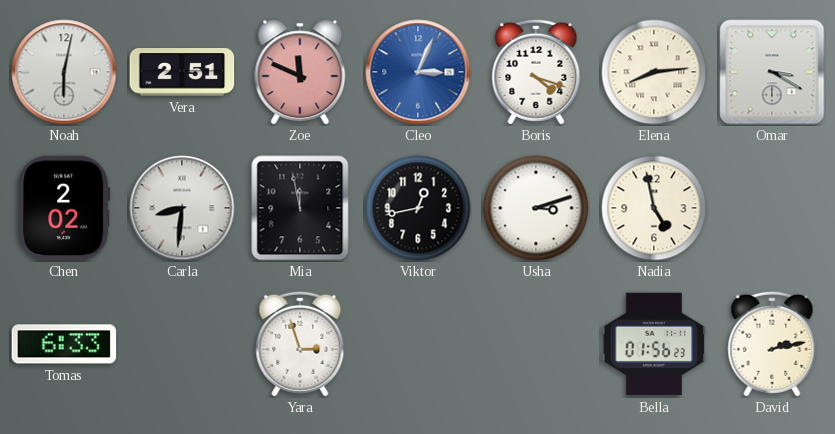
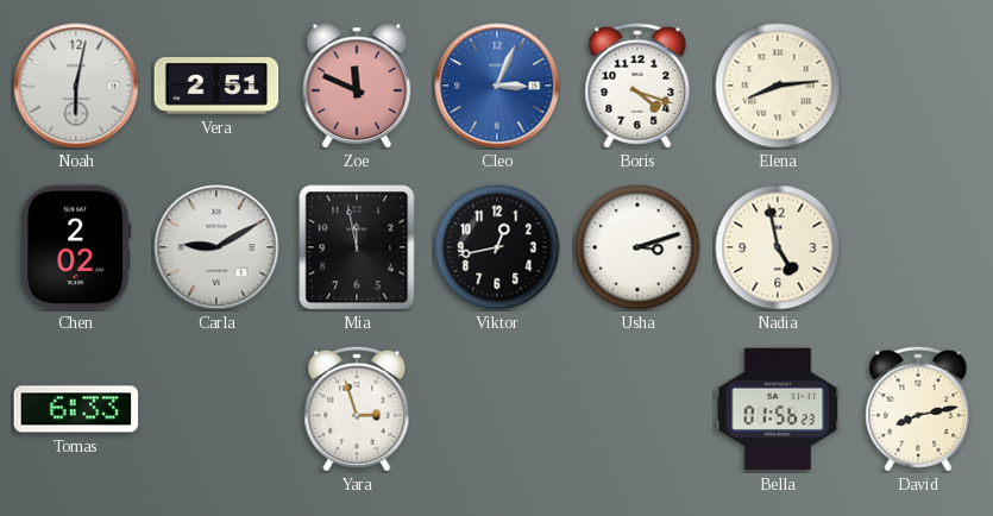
Omar: 3:20 -> none (772, 72)
Carla: 8:31 -> 9:10 (216, 247)
David: 2:13 -> 8:13 (918, 409)
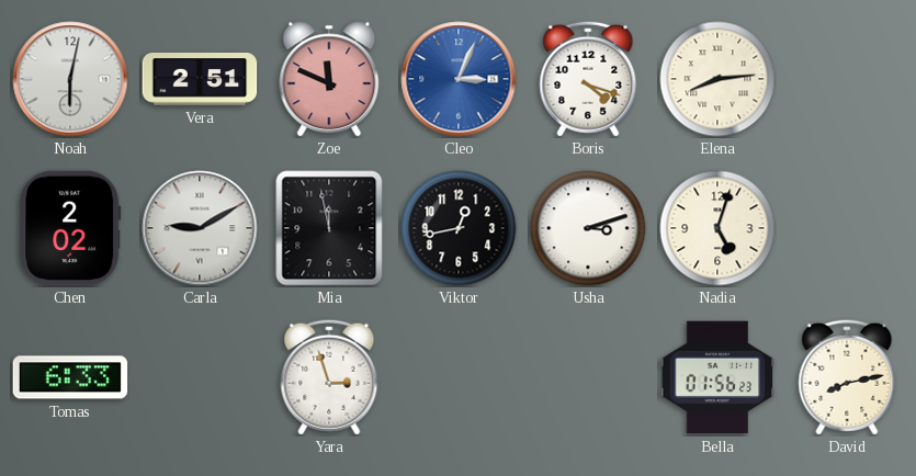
Nadia: 4:58 -> 5:03 (717, 228)
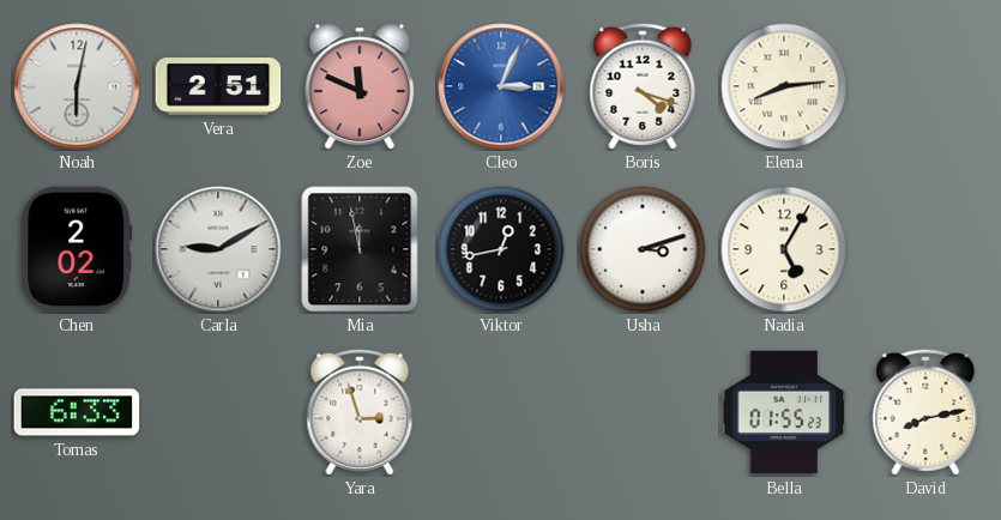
Nadia: 5:03 -> 5:05 (784, 249)
Bella: 01:56 -> 01:55 (784, 412)
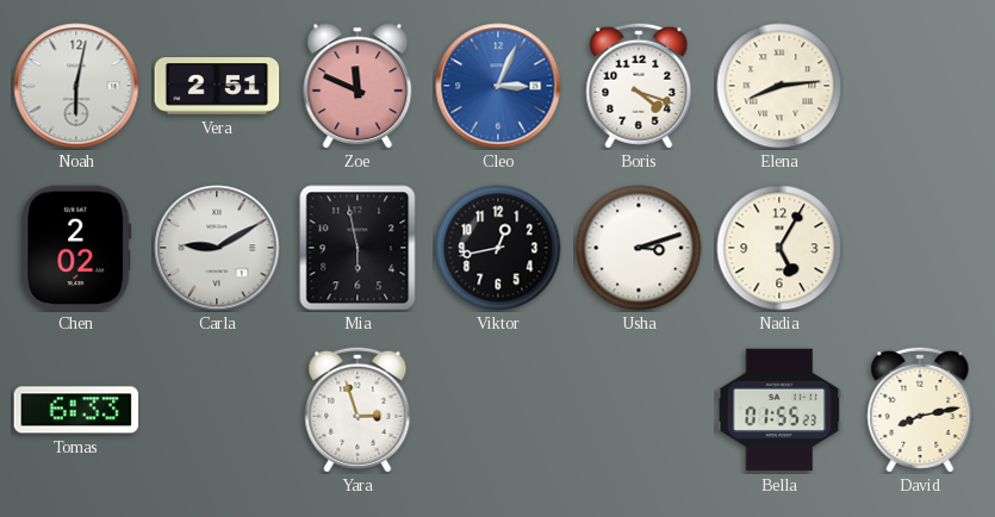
Mia: 11:58 -> 5:58 (357, 248)
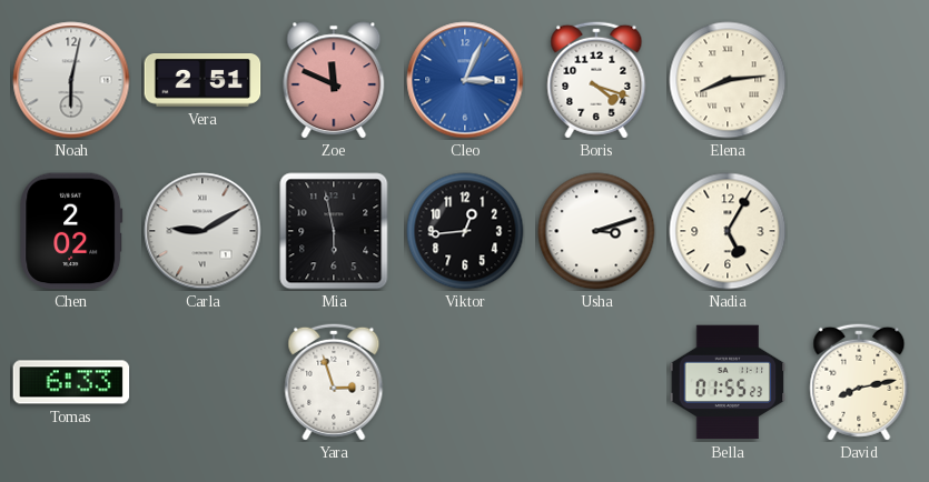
Viktor: 12:43 -> 12:44 (465, 231)
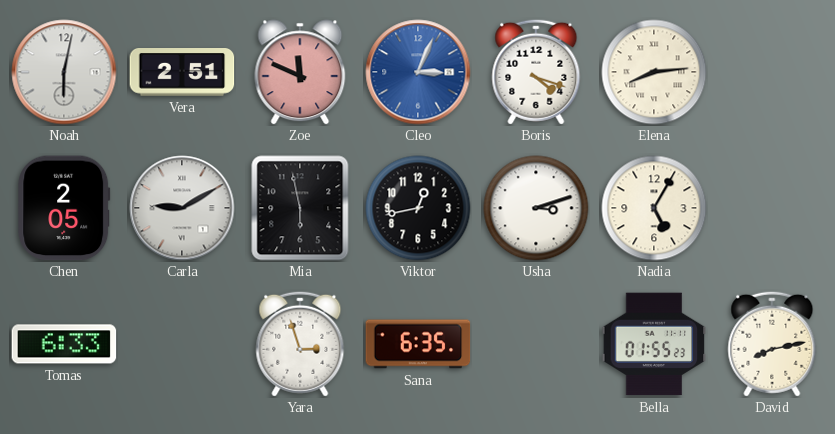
Chen: 2:02 -> 2:05 (64, 208)
Viktor: 12:44 -> 12:43 (418, 208)
Sana: none -> 6:35 (418, 344)
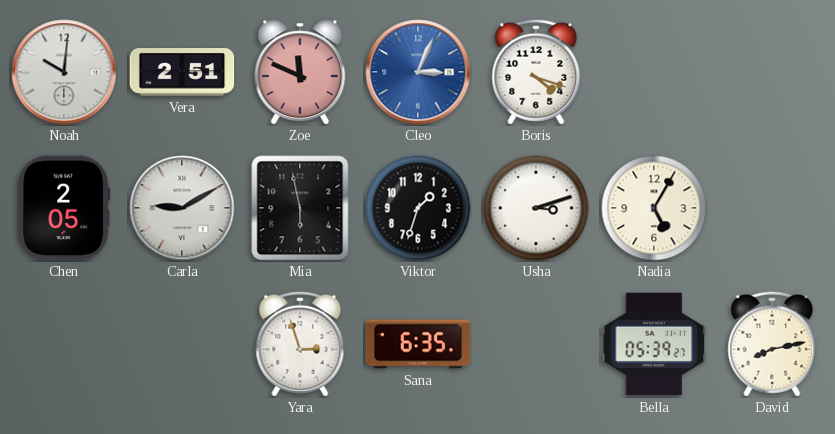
Noah: 6:02 -> 10:01 (64, 72)
Elena: 8:14 -> none (654, 72)
Viktor: 12:43 -> 1:33 (418, 208)
Tomas: 6:33 -> none (64, 344)
Bella: 01:55 -> 05:39 (654, 344)
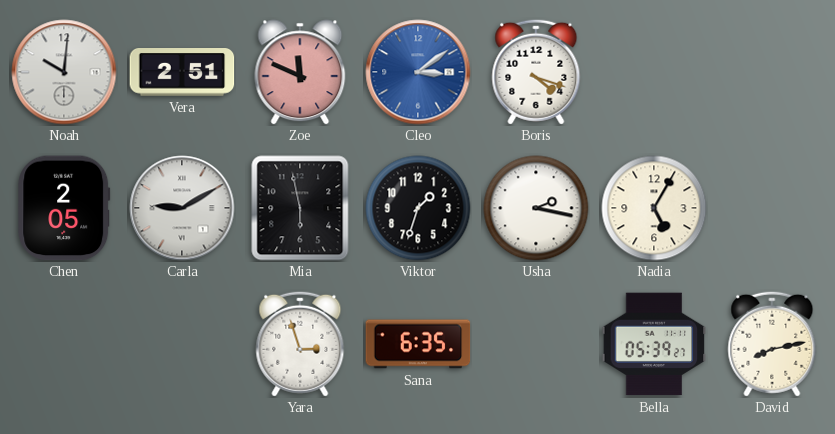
Cleo: 3:04 -> 3:09 (418, 72)
Usha: 3:12 -> 2:17 (536, 208)
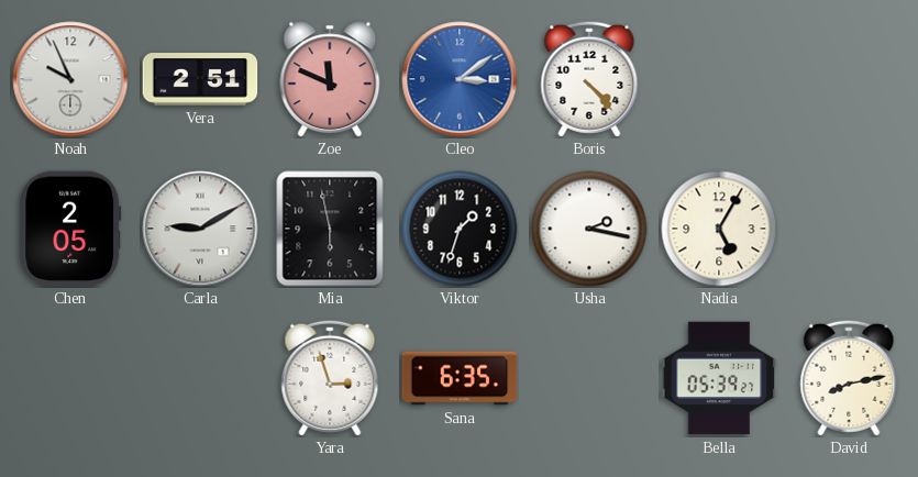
Noah: 10:01 -> 9:56 (70, 79)
Boris: 4:18 -> 4:23 (589, 79)
